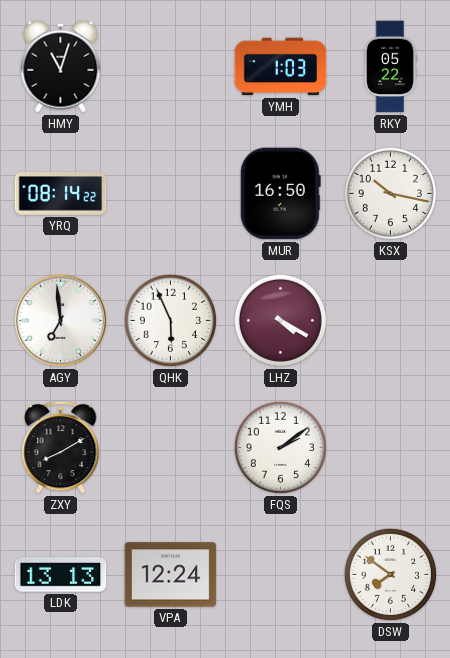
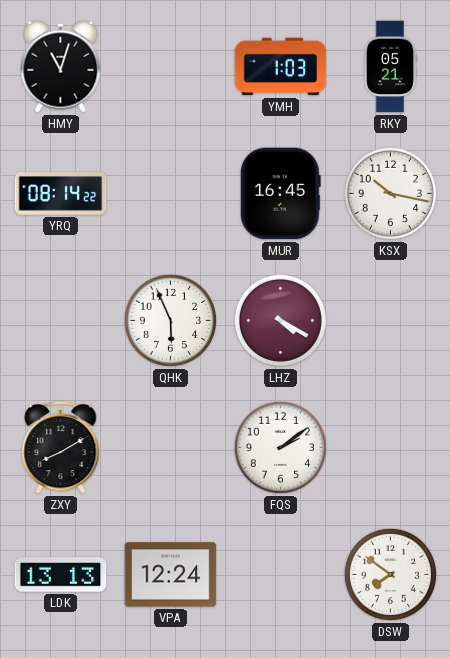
RKY: 05:22 -> 05:21 (390, 67)
MUR: 16:50 -> 16:45 (280, 194)
AGY: 6:59 -> none (60, 320)
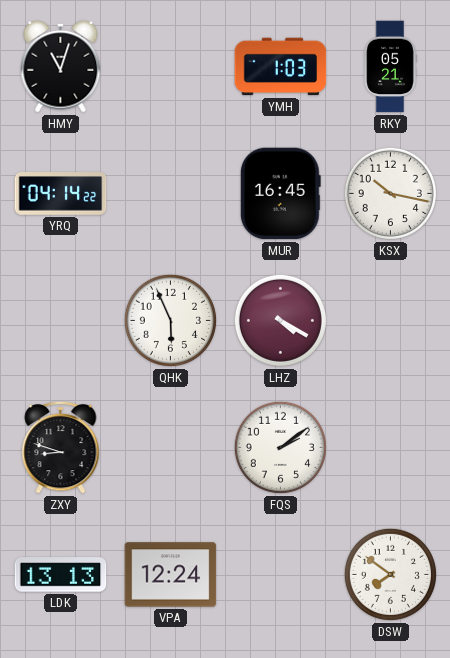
YRQ: 08:14 -> 04:14 (61, 194)
ZXY: 8:10 -> 8:48 (61, 447)
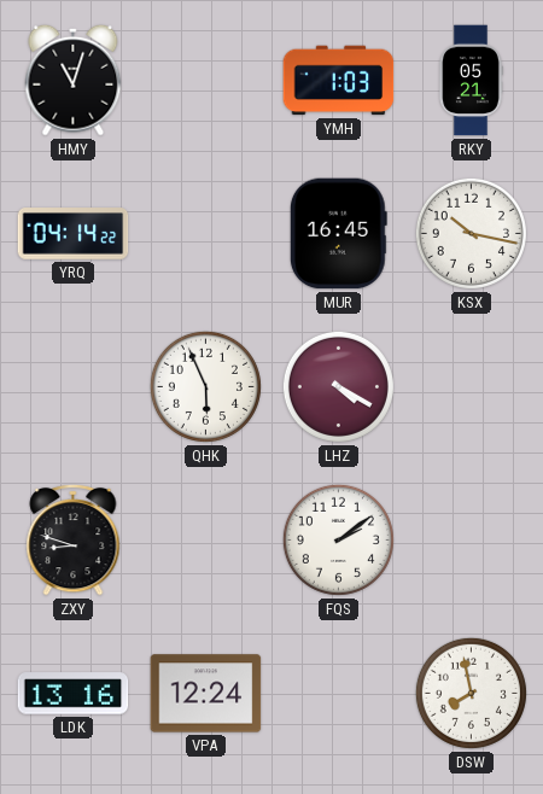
LDK: 13:13 -> 13:16 (74, 694)
DSW: 7:51 -> 7:58 (471, 693)
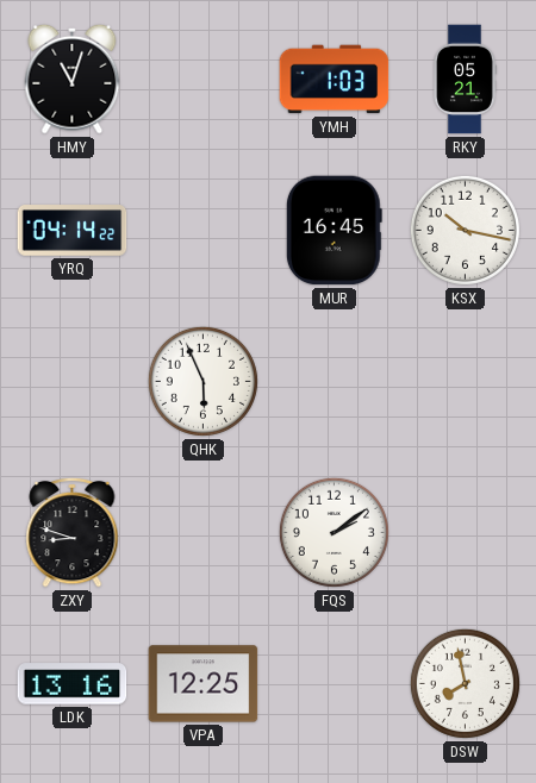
LHZ: 4:20 -> none (338, 386)
VPA: 12:24 -> 12:25 (204, 684)
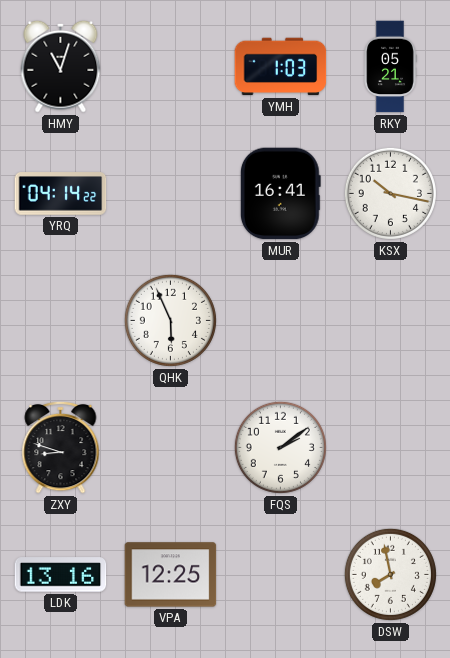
MUR: 16:45 -> 16:41 (280, 194)
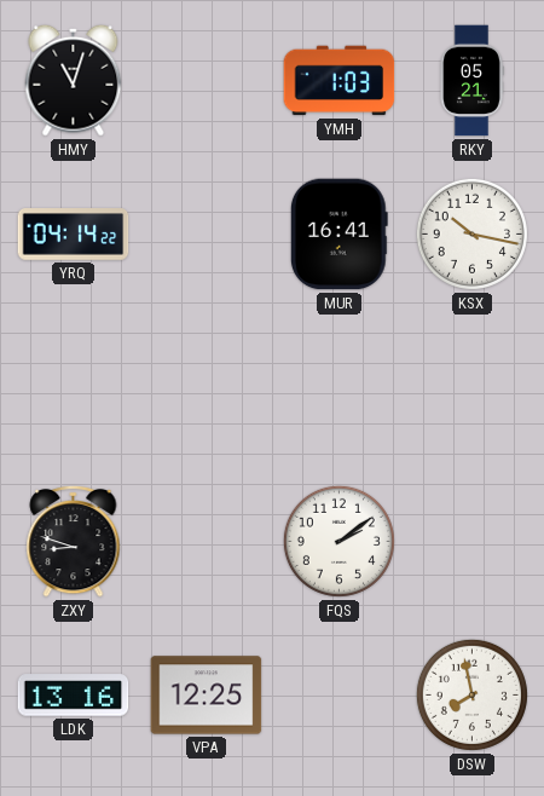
QHK: 5:56 -> none (170, 320)
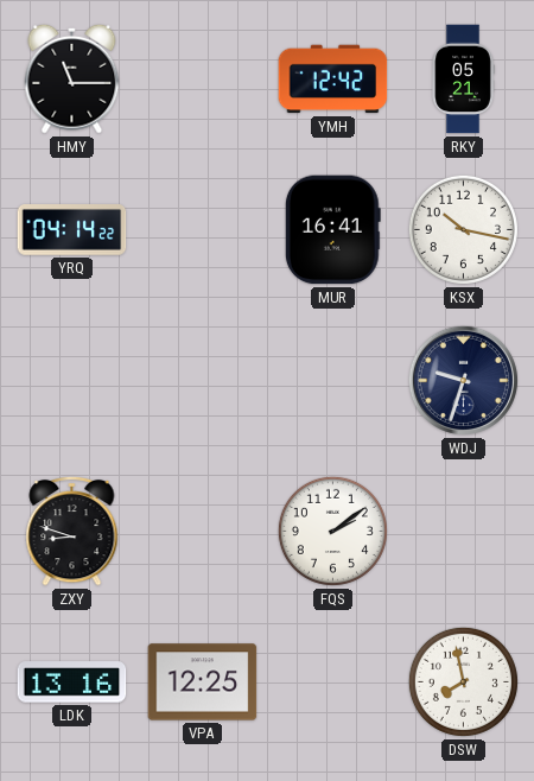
HMY: 11:03 -> 11:15 (72, 78)
YMH: 1:03 -> 12:42 (333, 80)
WDJ: none -> 9:33 (463, 380)
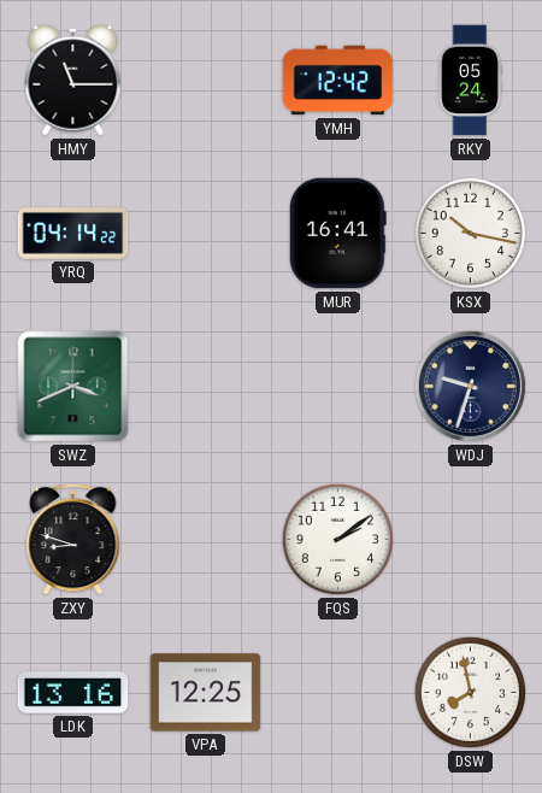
RKY: 05:21 -> 05:24 (470, 81)
SWZ: none -> 3:41 (73, 387)
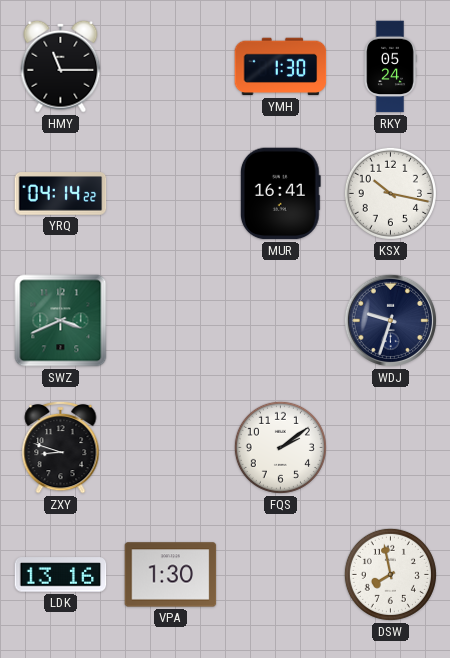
YMH: 12:42 -> 1:30 (281, 67)
VPA: 12:25 -> 1:30 (171, 575)
